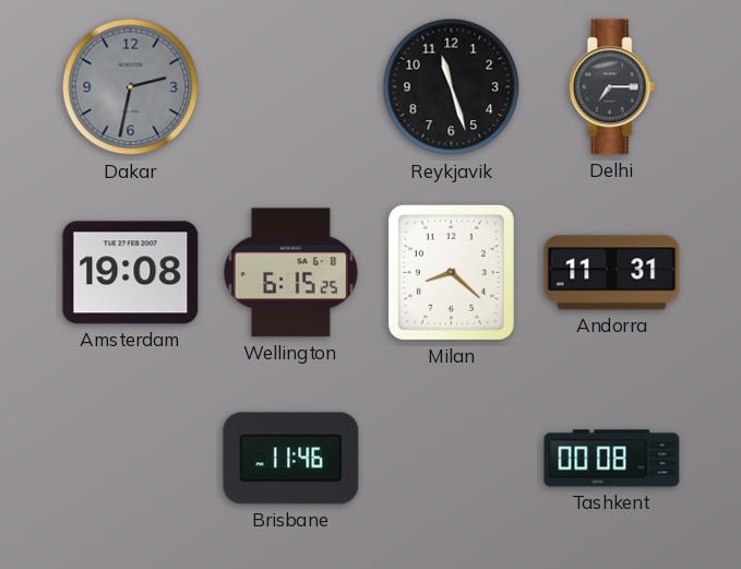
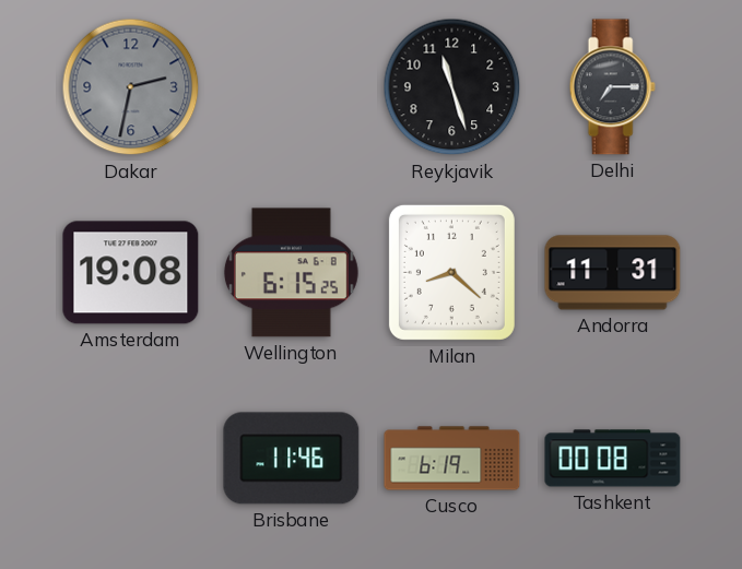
Cusco: none -> 6:19 (452, 459)
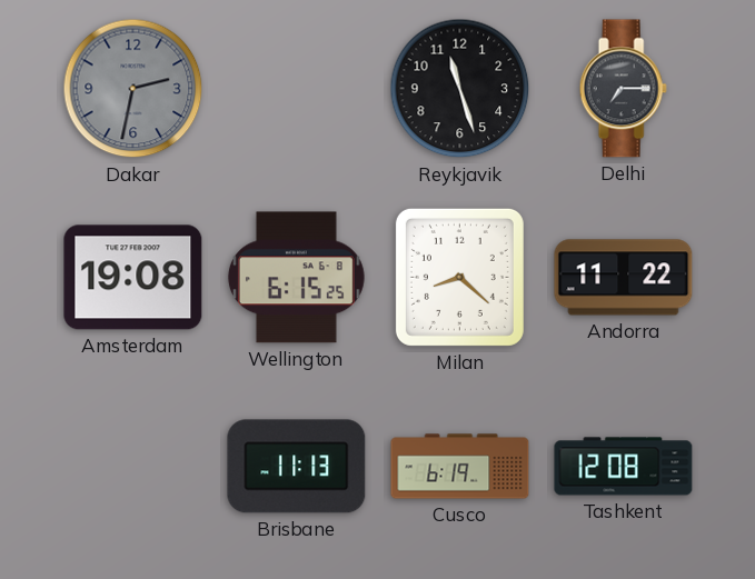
Andorra: 11:31 -> 11:22 (624, 278)
Brisbane: 11:46 -> 11:13 (297, 467)
Tashkent: 00:08 -> 12:08 (624, 467)
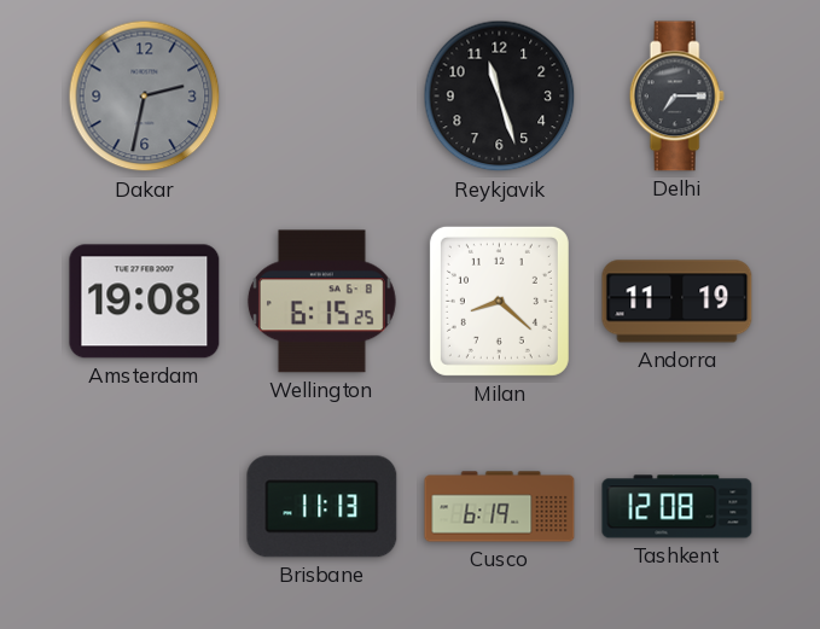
Andorra: 11:22 -> 11:19 (677, 302)
